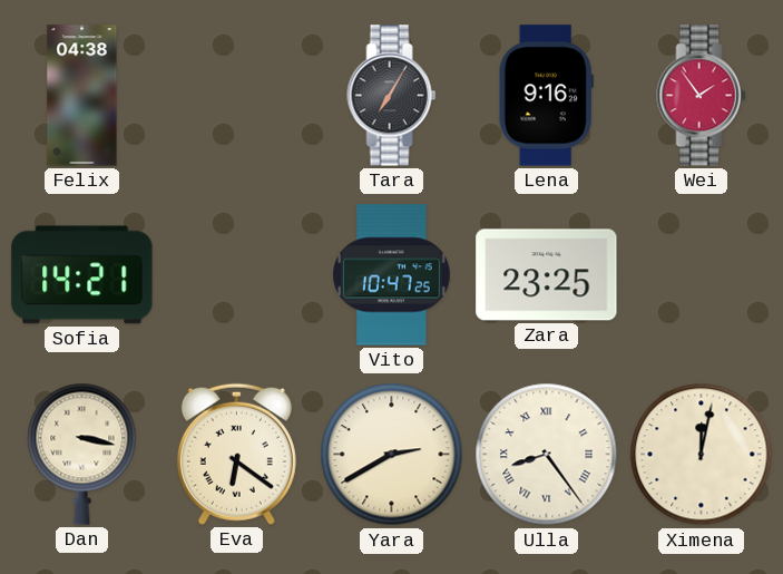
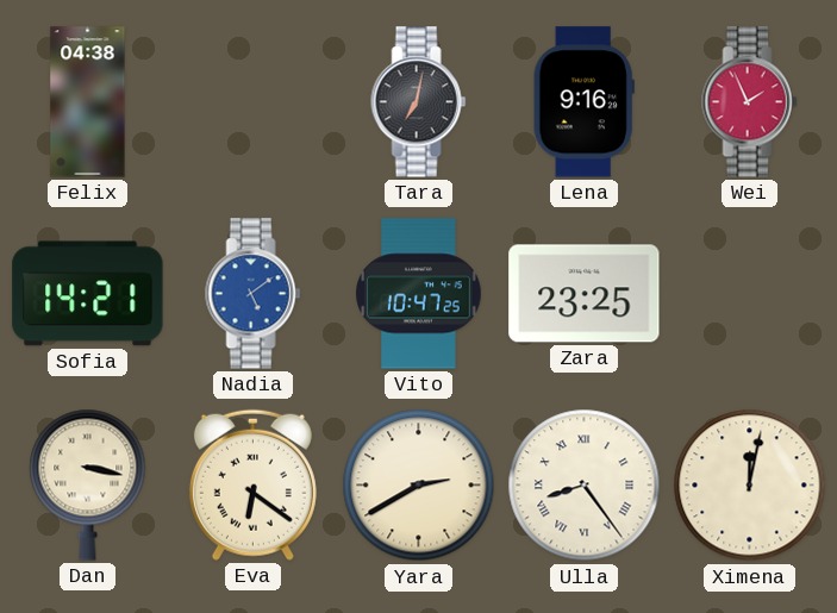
Tara: 7:05 -> 7:02 (419, 102)
Wei: 1:54 -> 1:56 (750, 102)
Nadia: none -> 5:09 (254, 294)
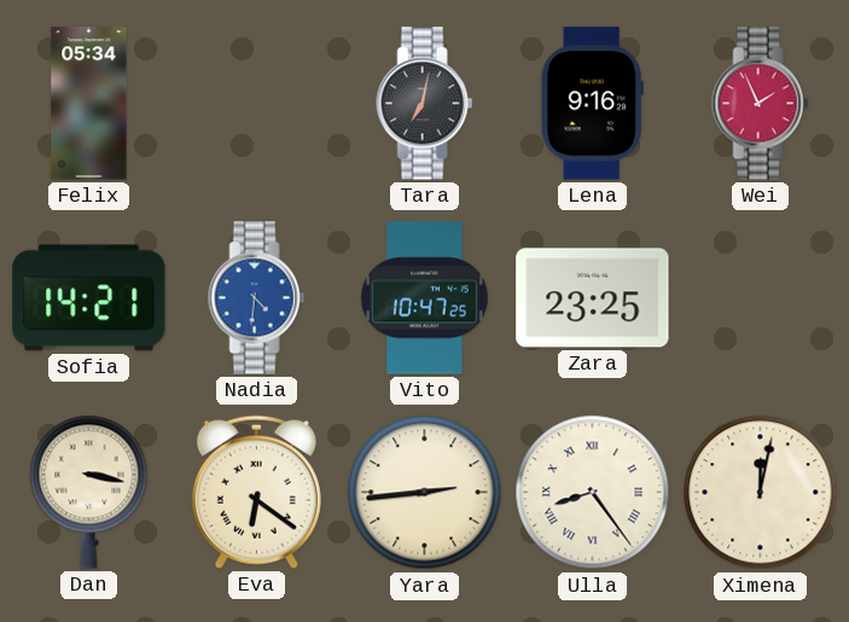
Felix: 04:38 -> 05:34 (89, 104)
Nadia: 5:09 -> 4:31 (257, 298)
Yara: 2:40 -> 2:44 (425, 493)
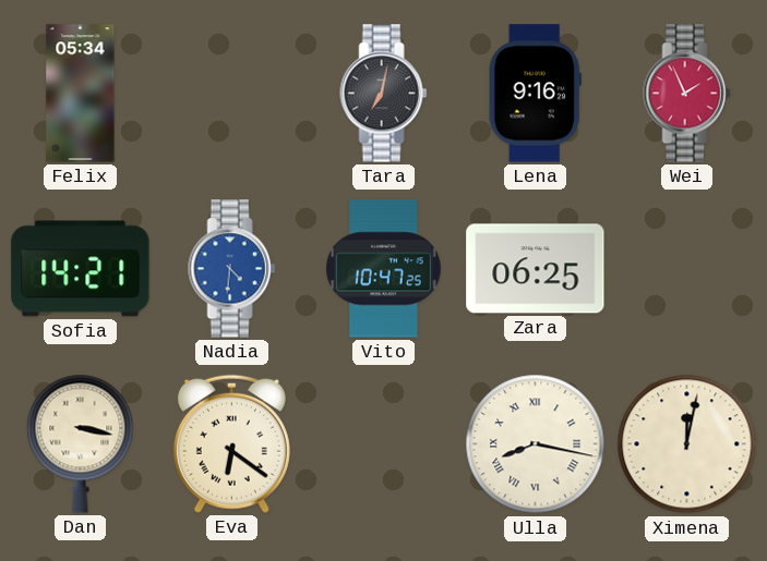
Zara: 23:25 -> 06:25 (536, 269)
Yara: 2:44 -> none (425, 493)
Ulla: 8:24 -> 8:17 (536, 444)
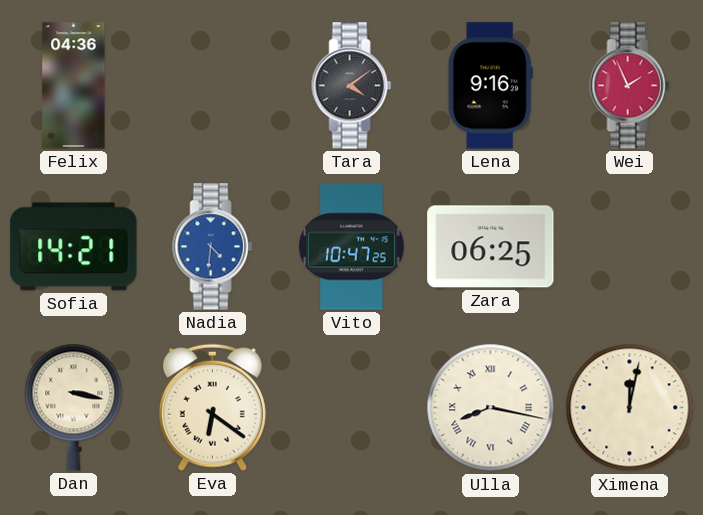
Felix: 05:34 -> 04:36 (74, 86)
Tara: 7:02 -> 4:09 (352, 86)
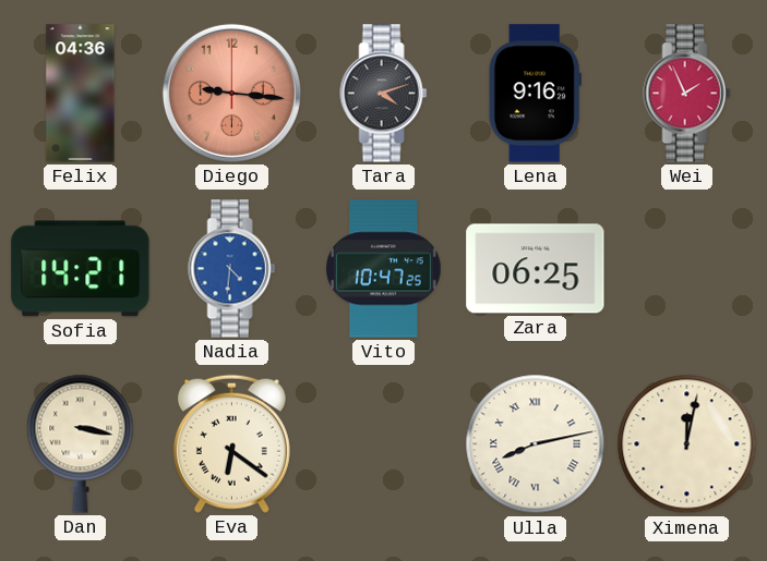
Diego: none -> 9:16 (231, 93)
Tara: 4:09 -> 4:12 (384, 94)
Ulla: 8:17 -> 8:13 (536, 444)
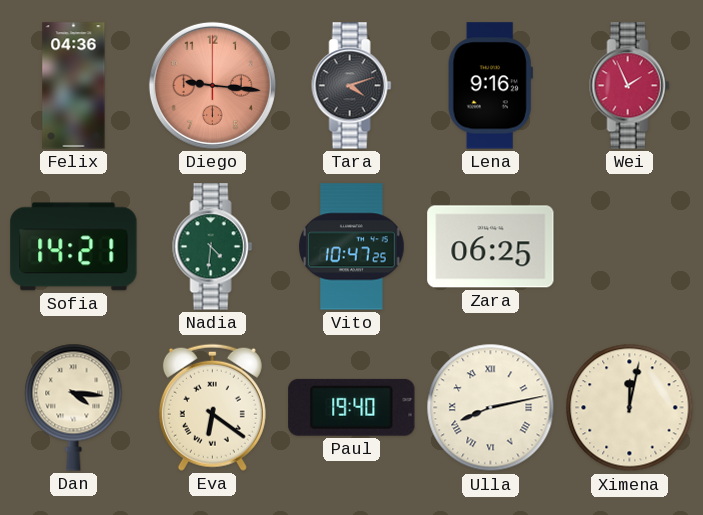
Nadia dial: blue -> green (213, 247)
Dan: 3:17 -> 4:16 (74, 407)
Paul: none -> 19:40 (352, 407)
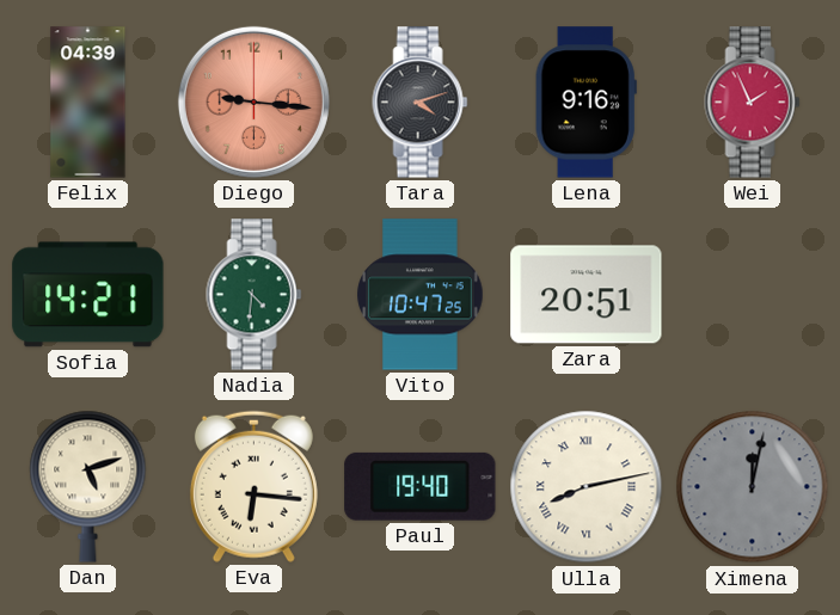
Felix: 04:36 -> 04:39 (88, 103)
Zara: 06:25 -> 20:51 (587, 295)
Dan: 4:16 -> 5:12 (88, 486)
Eva: 6:21 -> 6:16 (253, 486)
Ximena dial: cream -> grey (753, 487)
